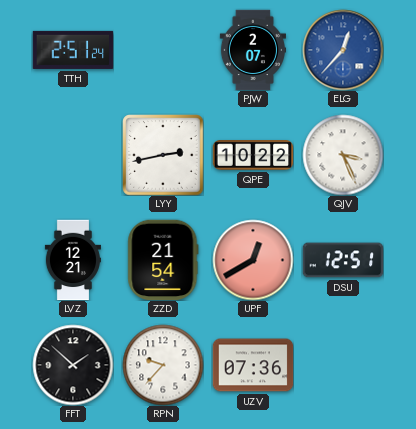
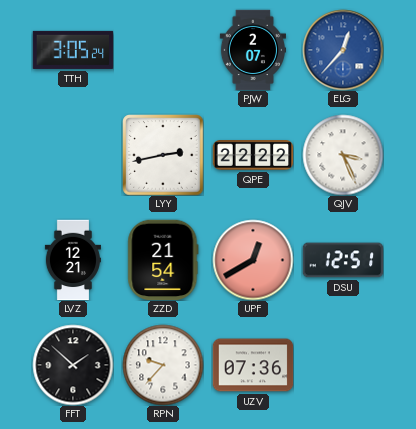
TTH: 2:51 -> 3:05 (73, 50)
QPE: 10:22 -> 22:22 (253, 155)
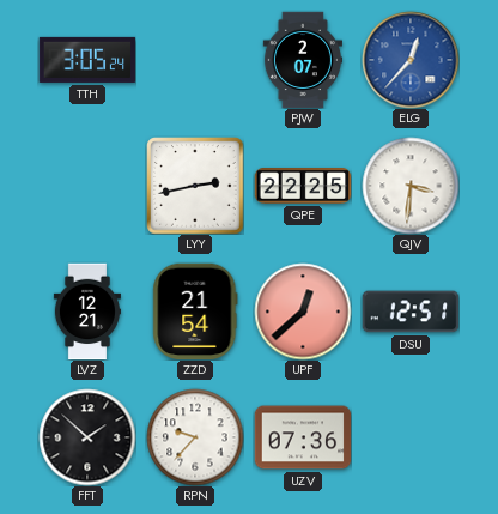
QPE: 22:22 -> 22:25 (303, 186)
QJV: 3:26 -> 3:31 (411, 186)
UPF: 12:40 -> 12:38 (303, 312)
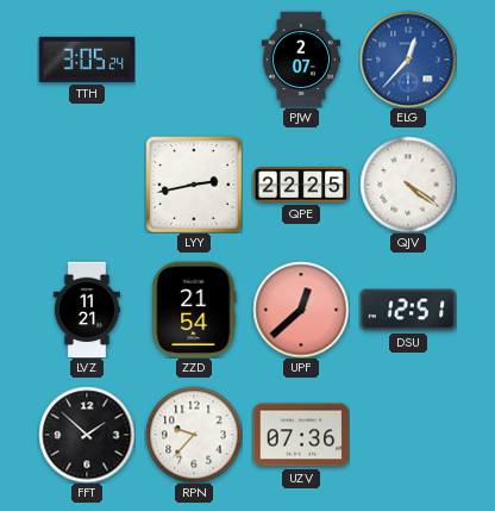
QJV: 3:31 -> 4:21 (408, 185)
LVZ: 12:21 -> 11:21 (86, 310)
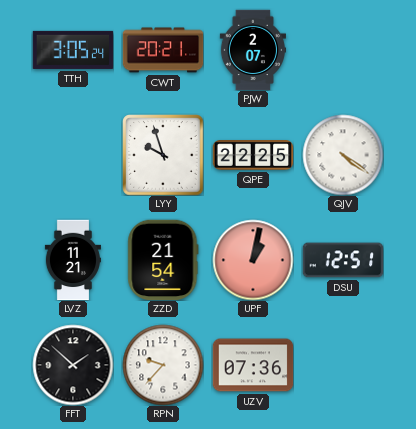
CWT: none -> 20:21 (163, 50)
ELG: 12:37 -> none (408, 60)
LYY: 2:43 -> 9:57 (163, 155)
UPF: 12:38 -> 1:02 (253, 260)
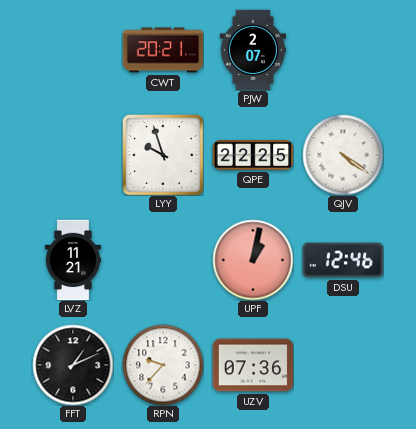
TTH: 3:05 -> none (73, 50)
ZZD: 21:54 -> none (163, 260)
DSU: 12:51 -> 12:46 (343, 260)
FFT: 1:52 -> 1:11 (73, 365)
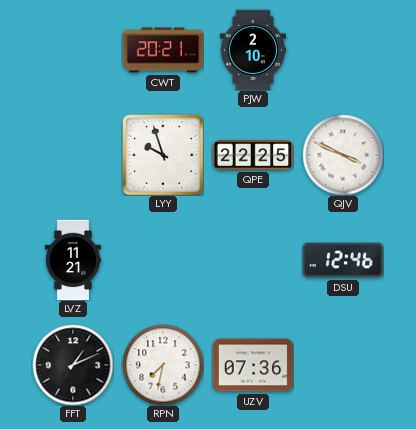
PJW: 2:07 -> 2:10 (252, 50)
QJV: 4:21 -> 3:49 (343, 155)
UPF: 1:02 -> none (253, 260)
RPN: 9:37 -> 7:32 (163, 365)
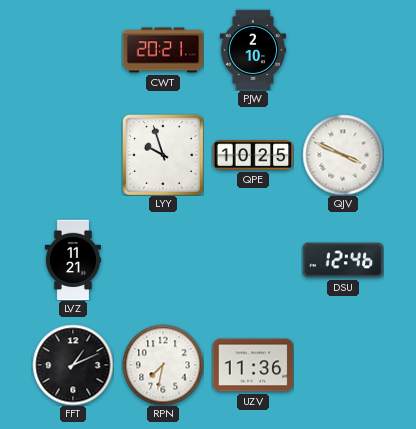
QPE: 22:25 -> 10:25 (253, 155)
UZV: 07:36 -> 11:36 (253, 365)
